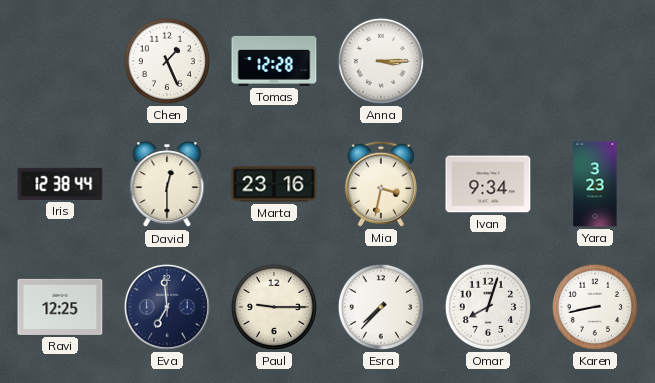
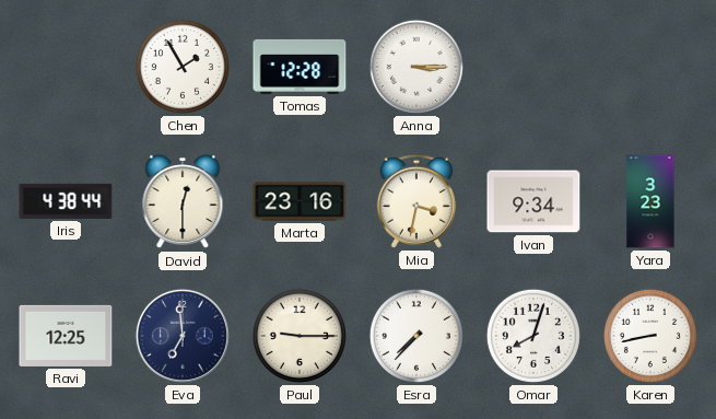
Chen: 1:26 -> 1:55 (183, 67)
Iris: 12:38 -> 4:38 (66, 201)
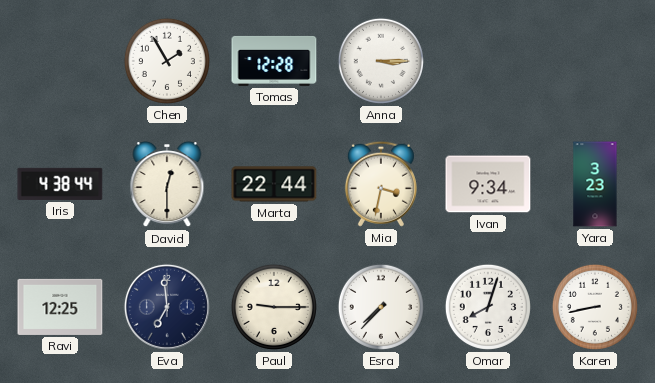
Marta: 23:16 -> 22:44 (274, 184)
